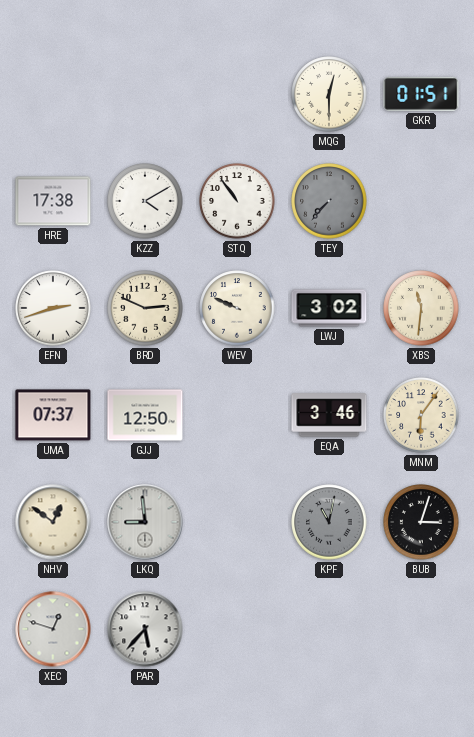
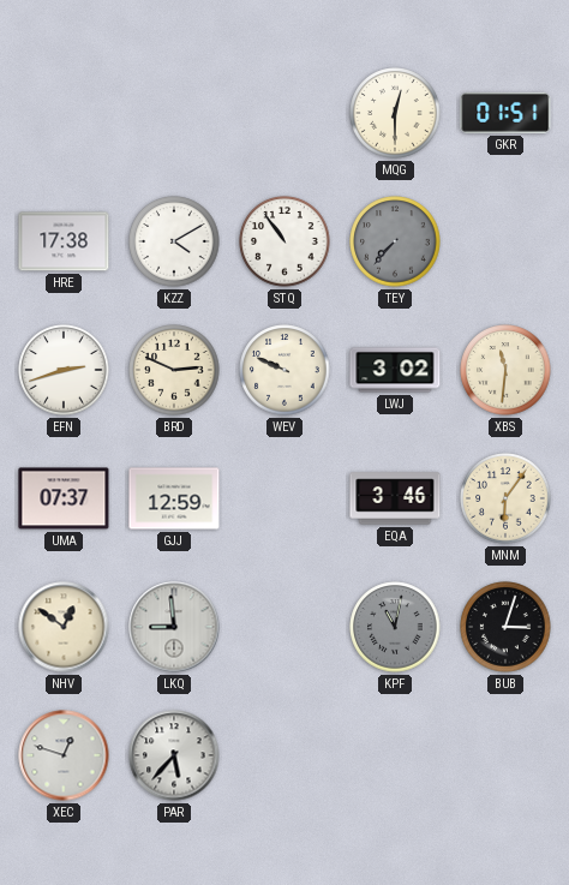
GJJ: 12:50 -> 12:59 (174, 498)
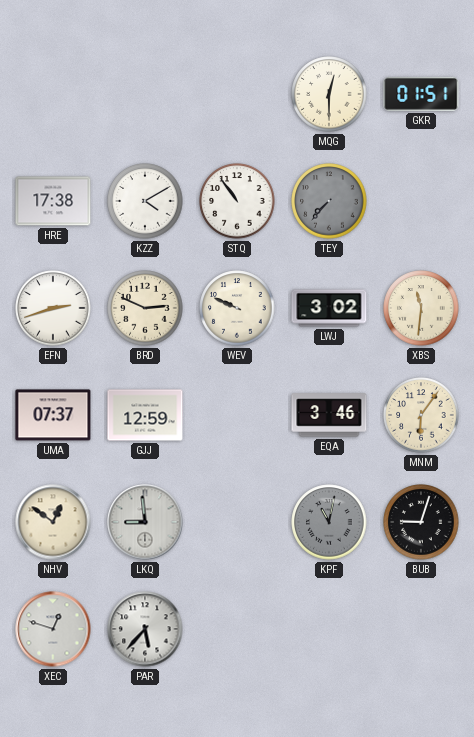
BUB: 3:03 -> 9:03 (421, 522)
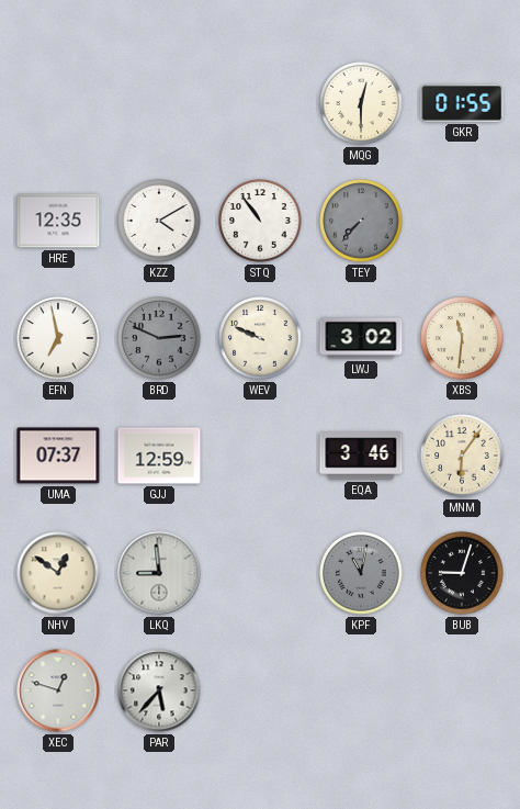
GKR: 01:51 -> 01:55 (462, 103)
HRE: 17:38 -> 12:35 (58, 221)
EFN: 2:42 -> 6:58 (58, 338)
BRD dial: cream -> grey (159, 338)
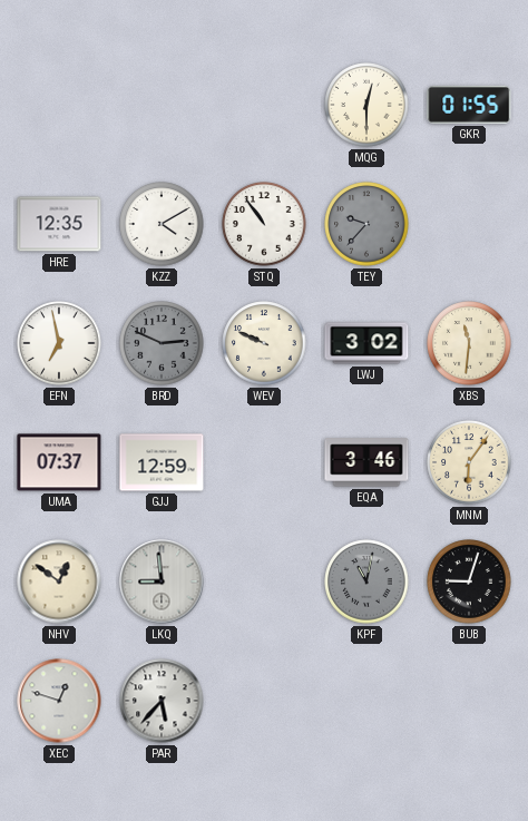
TEY: 7:37 -> 9:37 (366, 224)
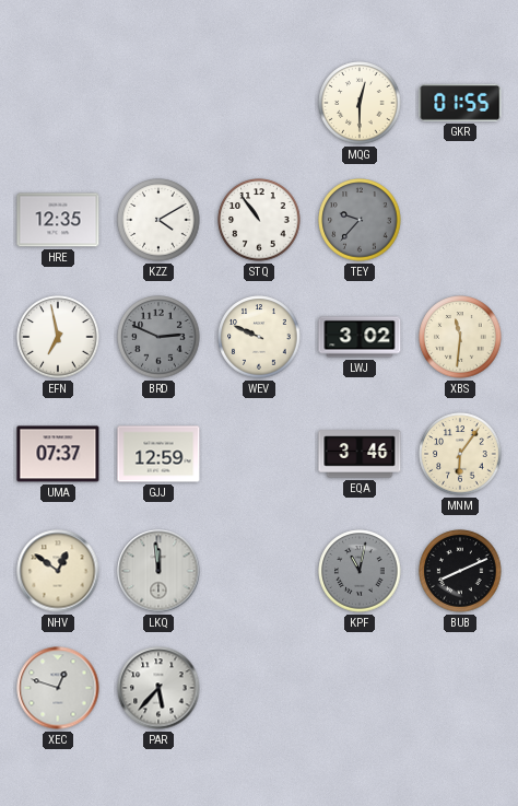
LKQ: 8:59 -> 11:59 (158, 571)
BUB: 9:03 -> 8:11 (460, 571)
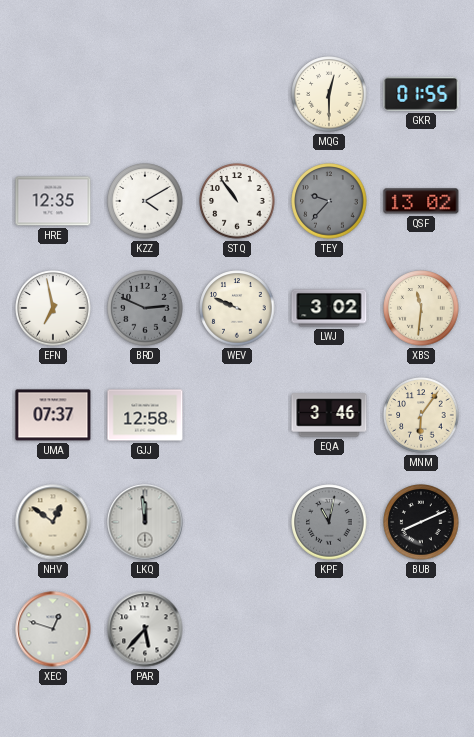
QSF: none -> 13:02 (421, 201)
GJJ: 12:59 -> 12:58 (145, 415)
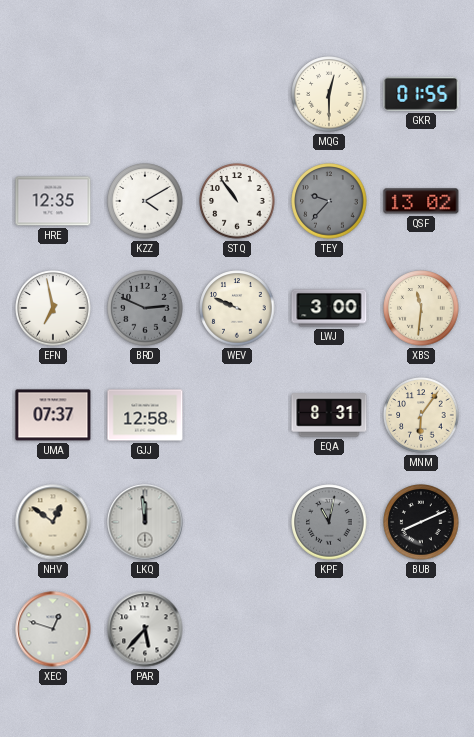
LWJ: 3:02 -> 3:00 (329, 308)
EQA: 3:46 -> 8:31 (329, 415)
